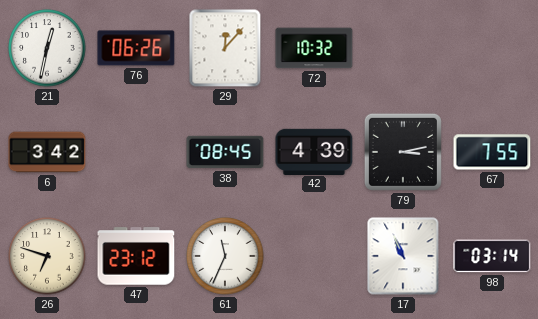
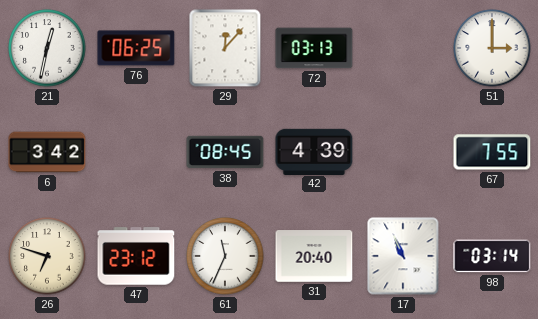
76: 06:26 -> 06:25 (136, 48)
72: 10:32 -> 03:13 (314, 48)
51: none -> 3:00 (492, 48)
79: 3:13 -> none (403, 152)
31: none -> 20:40 (314, 256)
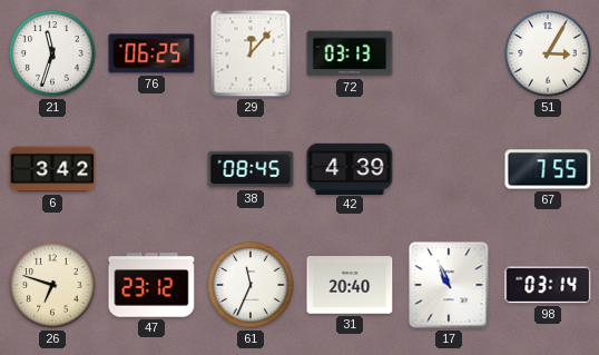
21: 12:32 -> 11:33 (52, 53)
51: 3:00 -> 3:05 (548, 53)
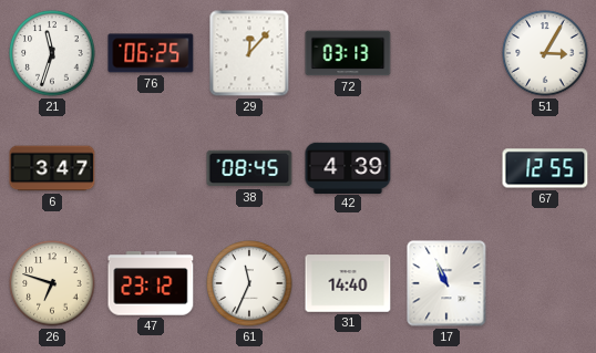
6: 3:42 -> 3:47 (52, 168)
67: 7:55 -> 12:55 (545, 168)
31: 20:40 -> 14:40 (348, 283)
98: 03:14 -> none (548, 285)
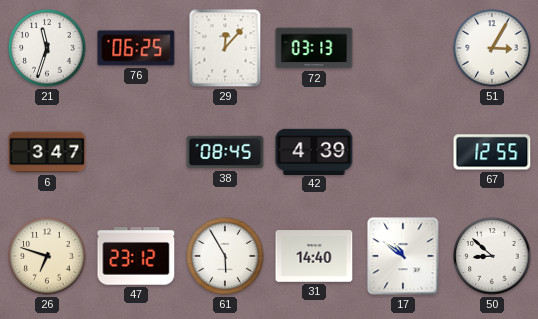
61: 11:34 -> 5:55 (225, 256)
17: 10:56 -> 10:51 (403, 256)
50: none -> 8:52 (492, 256)
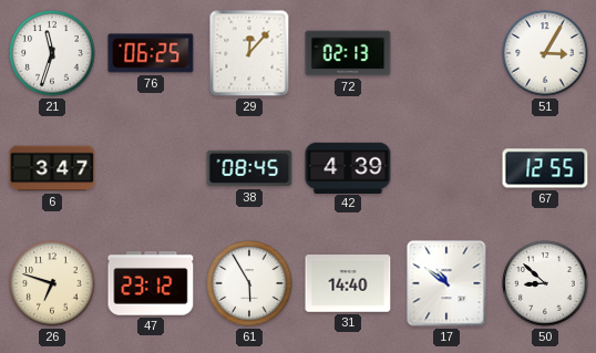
72: 03:13 -> 02:13 (348, 53)
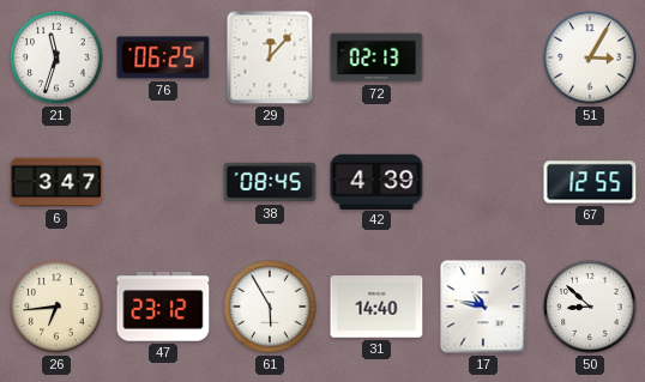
26: 6:48 -> 6:44 (56, 307)
17: 10:51 -> 10:47 (483, 307)
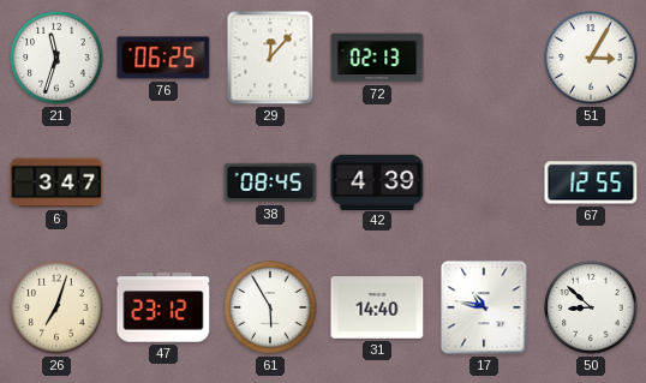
26: 6:44 -> 7:03 (56, 307)
